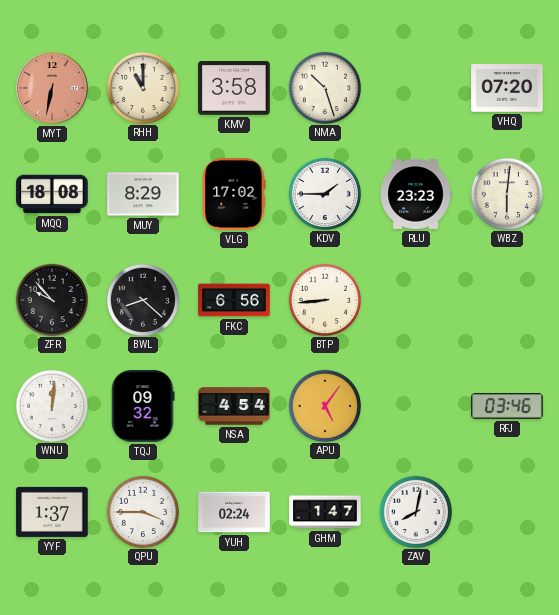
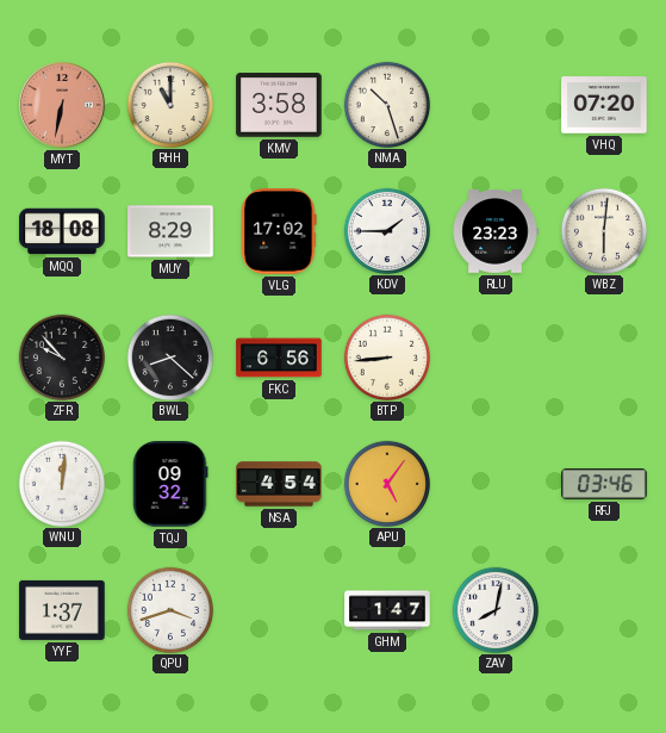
QPU: 3:45 -> 3:42 (169, 609)
YUH: 02:24 -> none (234, 512)
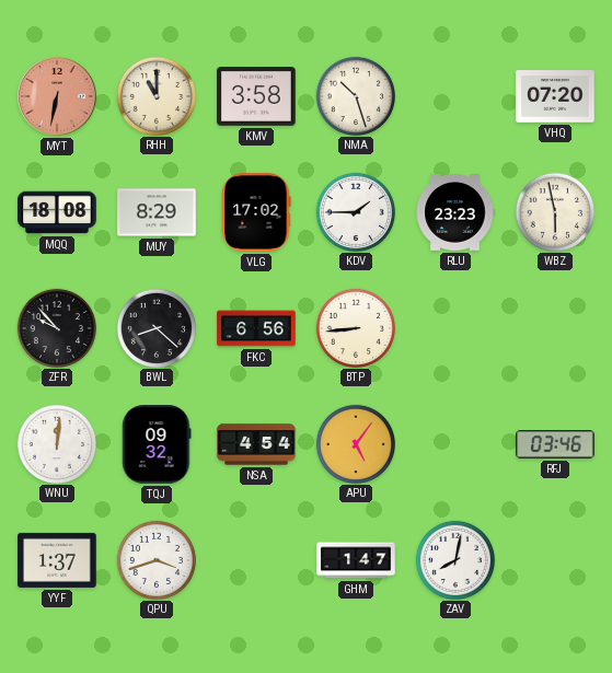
WBZ: 6:01 -> 5:58 (554, 211)
